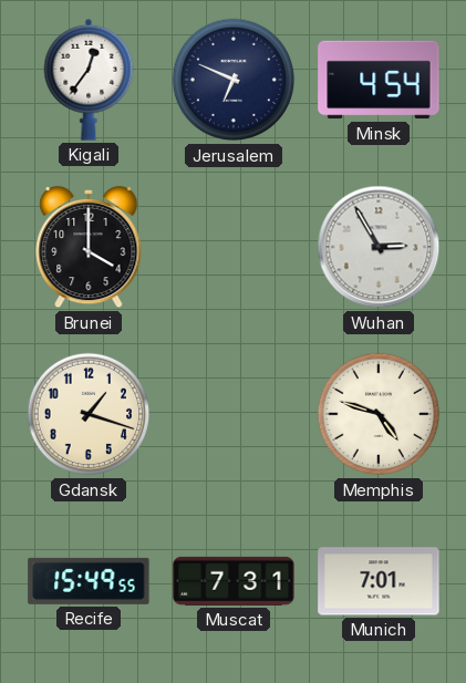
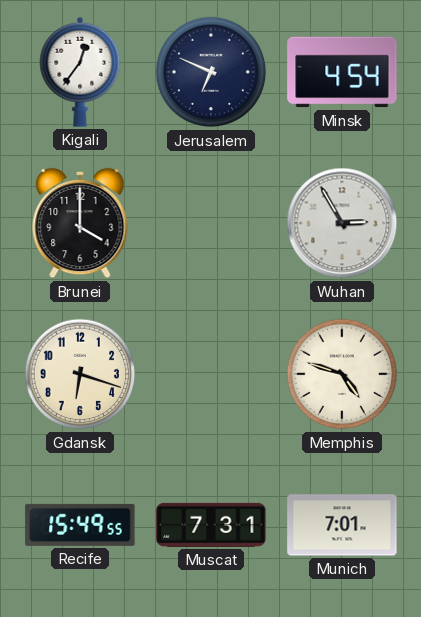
Gdansk: 1:18 -> 6:18 (80, 374)
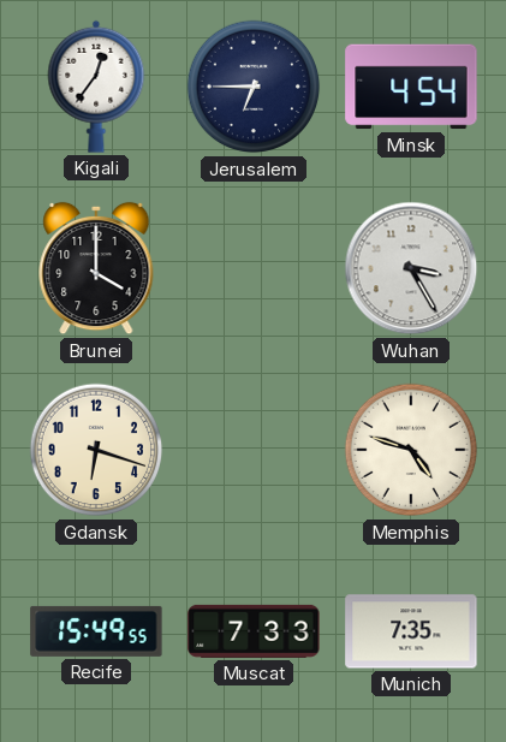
Jerusalem: 6:49 -> 6:45 (254, 87)
Wuhan: 2:55 -> 3:25 (411, 268)
Muscat: 7:31 -> 7:33 (254, 631)
Munich: 7:01 -> 7:35 (411, 631)
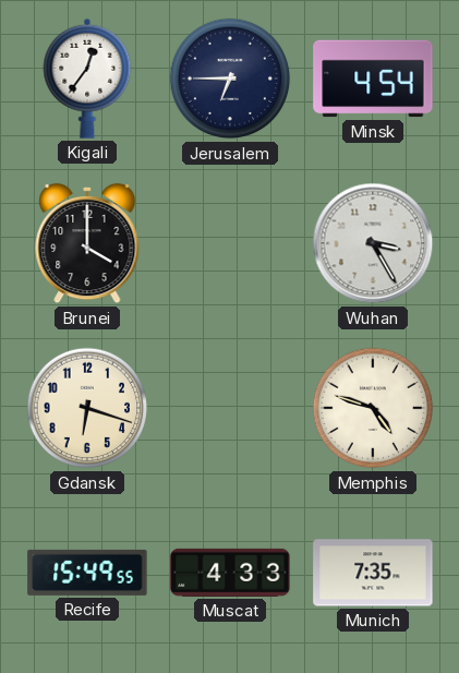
Muscat: 7:33 -> 4:33 (230, 573)
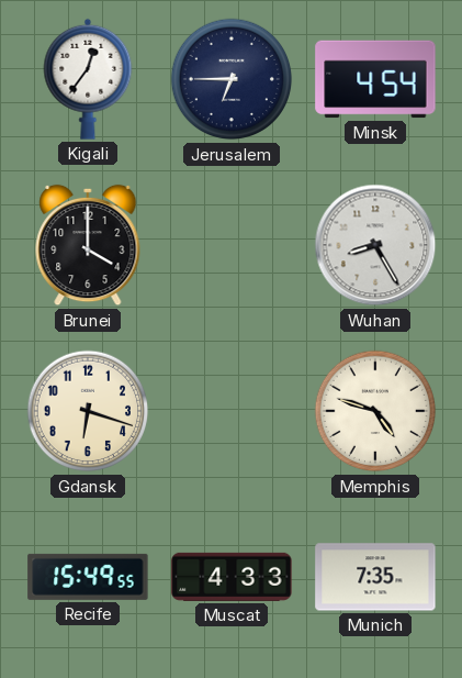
Wuhan: 3:25 -> 8:25 (375, 245)
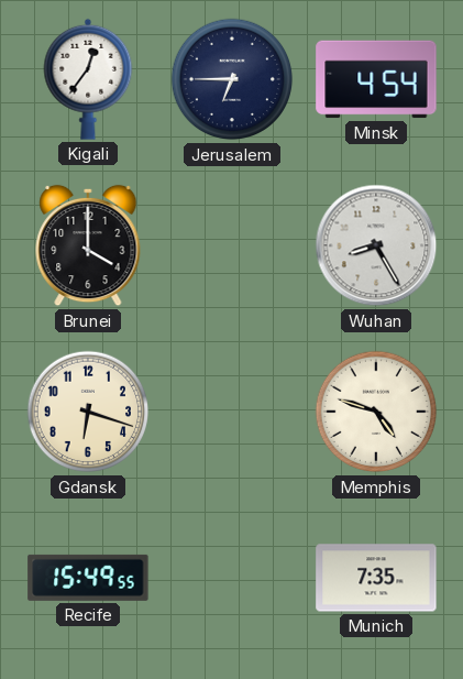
Muscat: 4:33 -> none (232, 577)
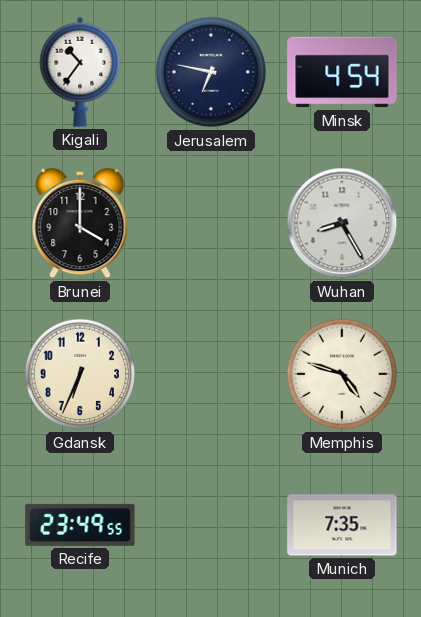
Kigali: 12:36 -> 10:36 (80, 72)
Jerusalem: 6:45 -> 6:47 (211, 72)
Gdansk: 6:18 -> 6:34 (80, 374)
Recife: 15:49 -> 23:49 (80, 525)
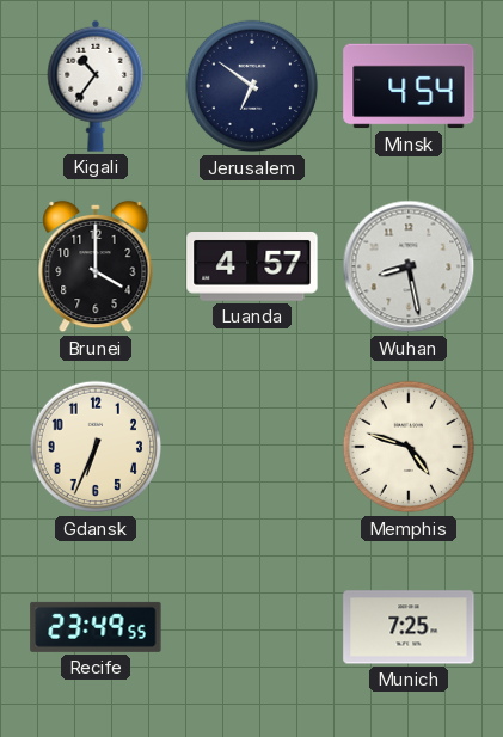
Jerusalem: 6:47 -> 6:51 (252, 86)
Luanda: none -> 4:57 (252, 268)
Wuhan: 8:25 -> 8:28 (409, 266)
Munich: 7:35 -> 7:25 (409, 627)
